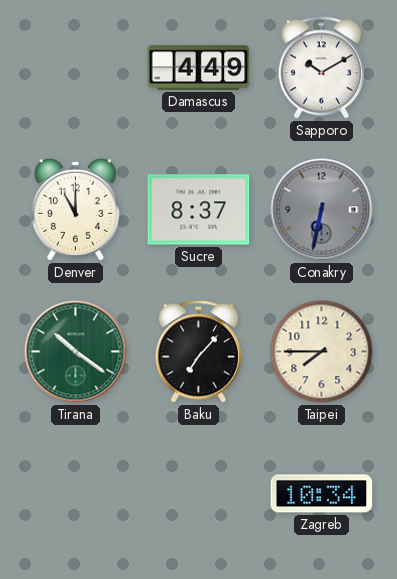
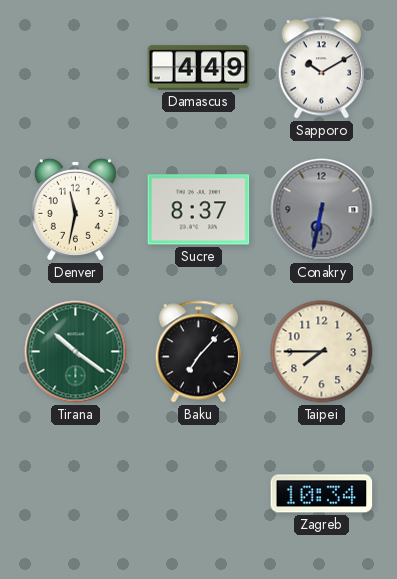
Denver: 11:00 -> 11:32 (75, 209)
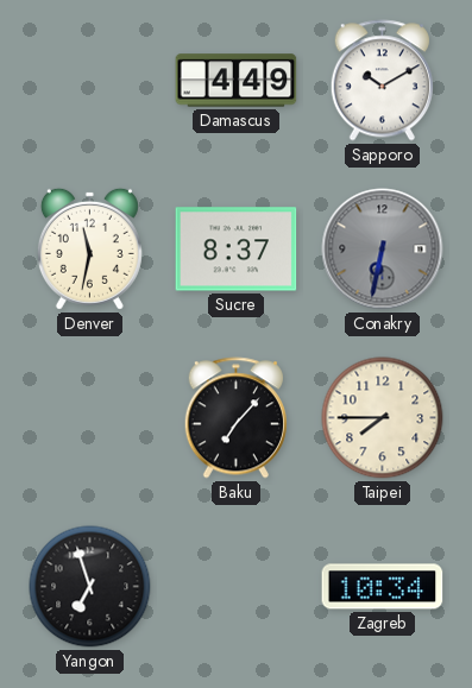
Tirana: 10:21 -> none (76, 352)
Yangon: none -> 6:57 (90, 587)
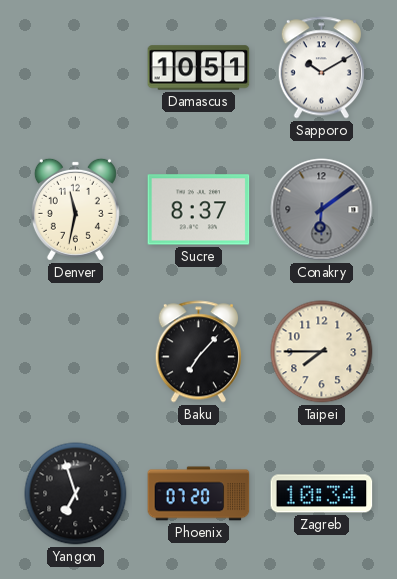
Damascus: 4:49 -> 10:51 (199, 68)
Conakry: 6:32 -> 6:09 (322, 210)
Phoenix: none -> 07:20 (199, 494)
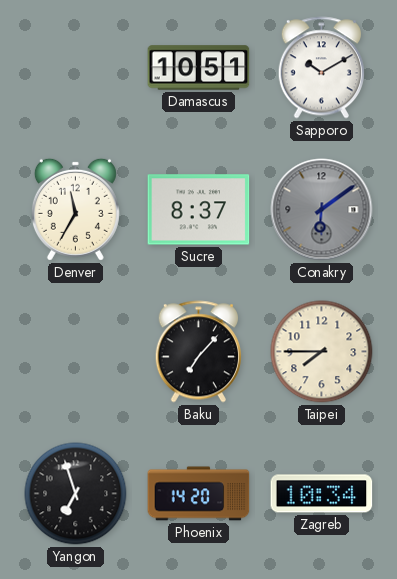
Denver: 11:32 -> 11:35 (75, 209)
Phoenix: 07:20 -> 14:20 (199, 494)
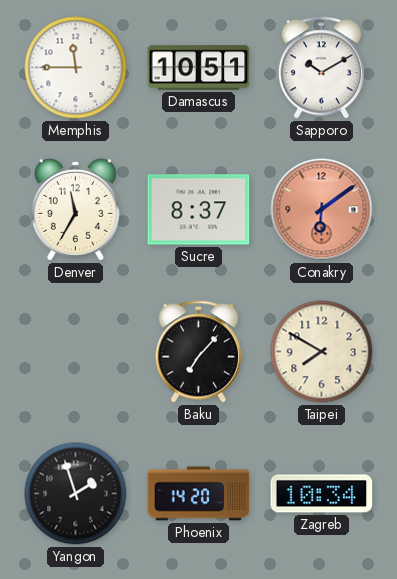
Memphis: none -> 11:45 (76, 68)
Conakry dial: grey -> salmon (322, 210)
Taipei: 7:45 -> 7:50 (322, 352)
Yangon: 6:57 -> 1:57 (76, 494)
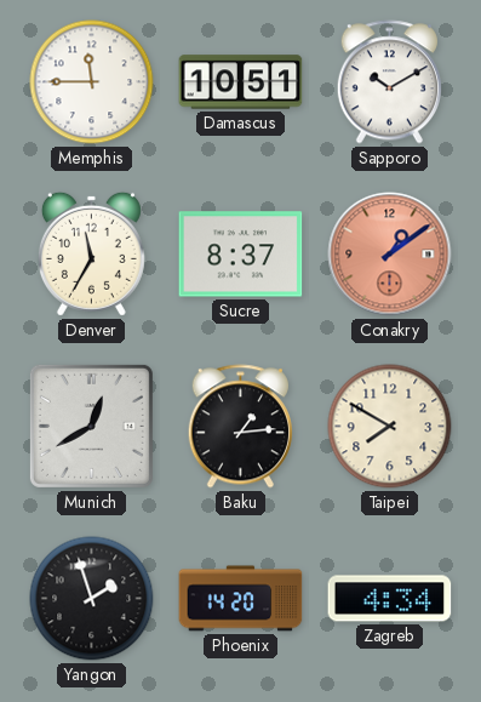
Conakry: 6:09 -> 1:09 (390, 255)
Munich: none -> 12:40 (91, 426)
Baku: 7:07 -> 1:14 (240, 427)
Zagreb: 10:34 -> 4:34 (390, 599)
